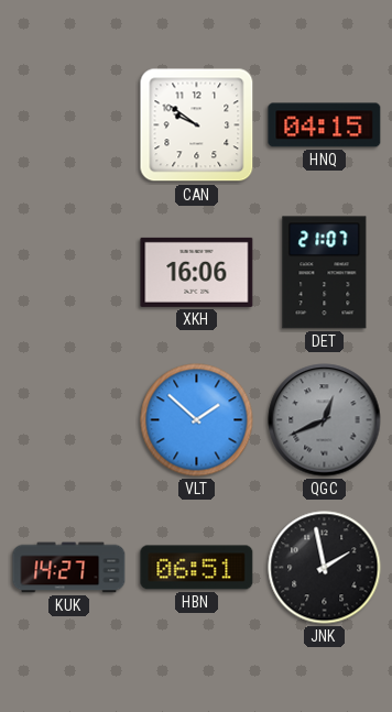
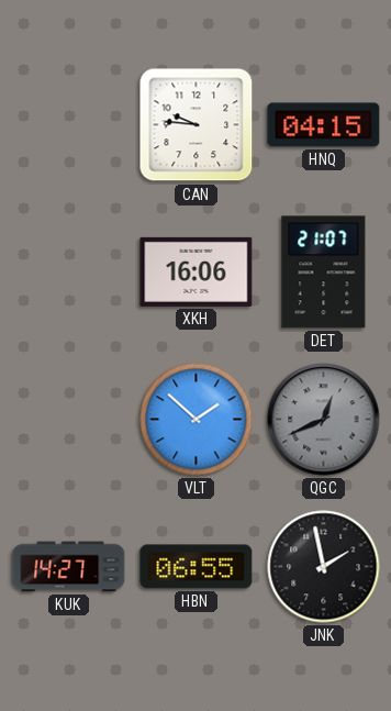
CAN: 9:51 -> 9:46 (197, 125)
HBN: 06:51 -> 06:55 (197, 567)
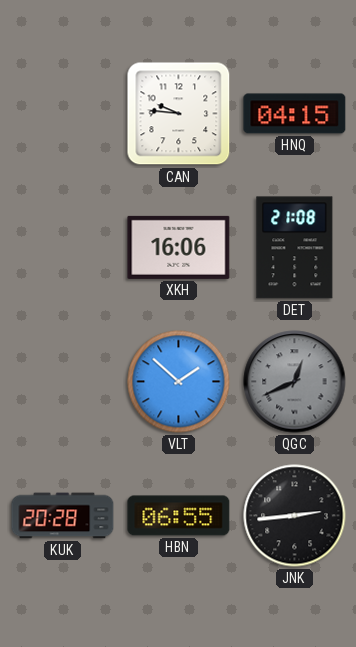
DET: 21:07 -> 21:08 (295, 248)
KUK: 14:27 -> 20:28 (63, 516)
JNK: 1:58 -> 2:44 (295, 516)
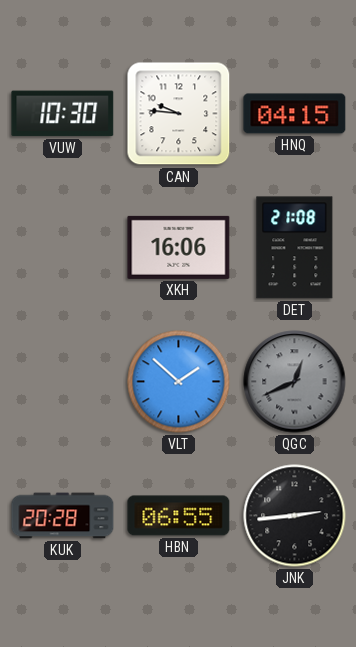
VUW: none -> 10:30 (63, 114)
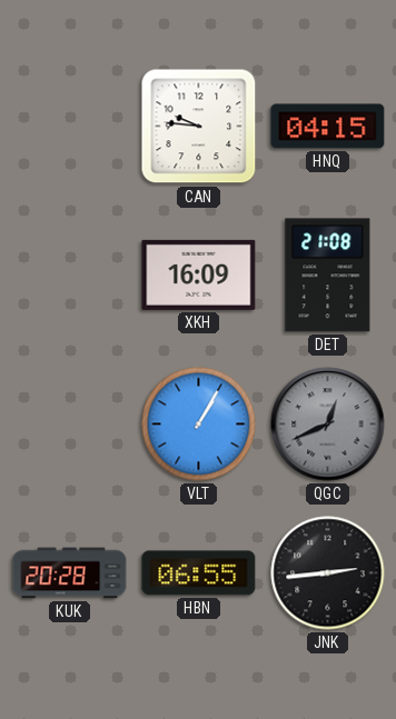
VUW: 10:30 -> none (63, 114)
XKH: 16:06 -> 16:09 (199, 274)
VLT: 1:52 -> 1:05 (199, 425)
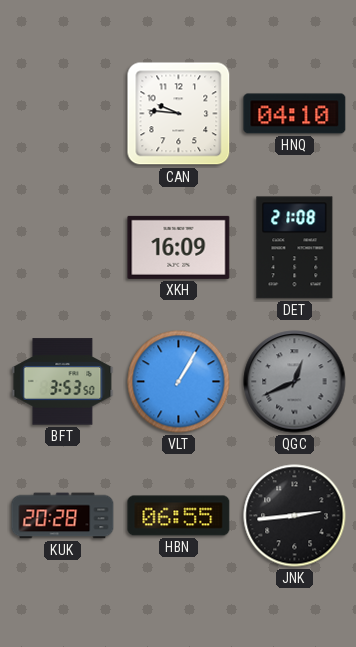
HNQ: 04:15 -> 04:10 (295, 114)
BFT: none -> 3:53 (63, 382)
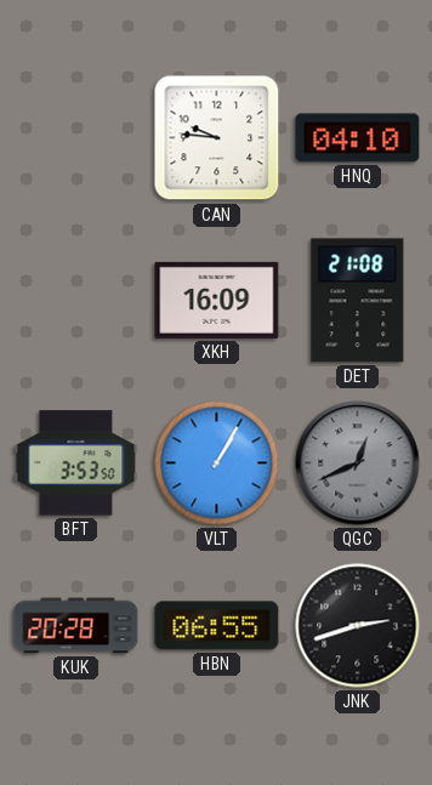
JNK: 2:44 -> 2:42 (358, 626)
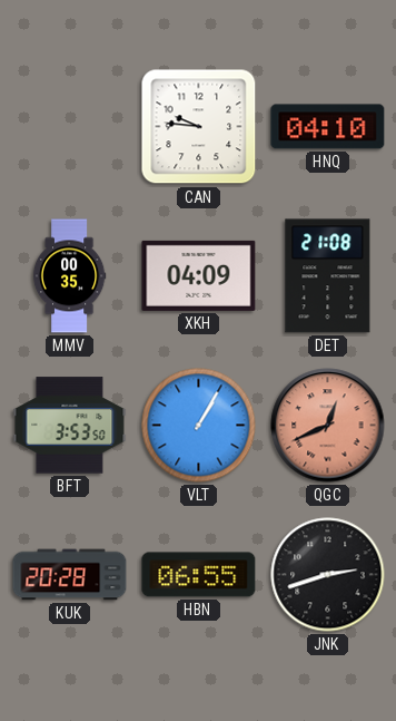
MMV: none -> 00:35 (69, 276)
XKH: 16:09 -> 04:09 (199, 275)
QGC dial: grey -> salmon (328, 426)
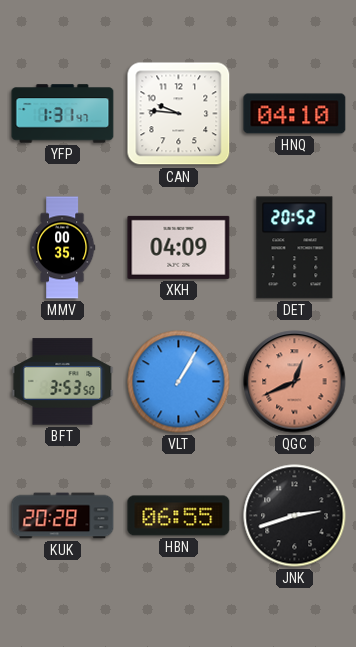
YFP: none -> 1:31 (63, 114)
DET: 21:08 -> 20:52 (295, 248)
